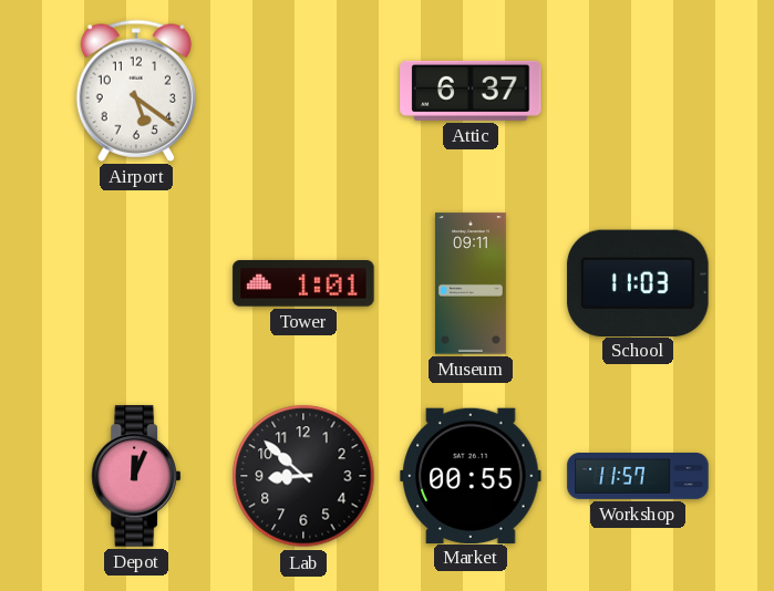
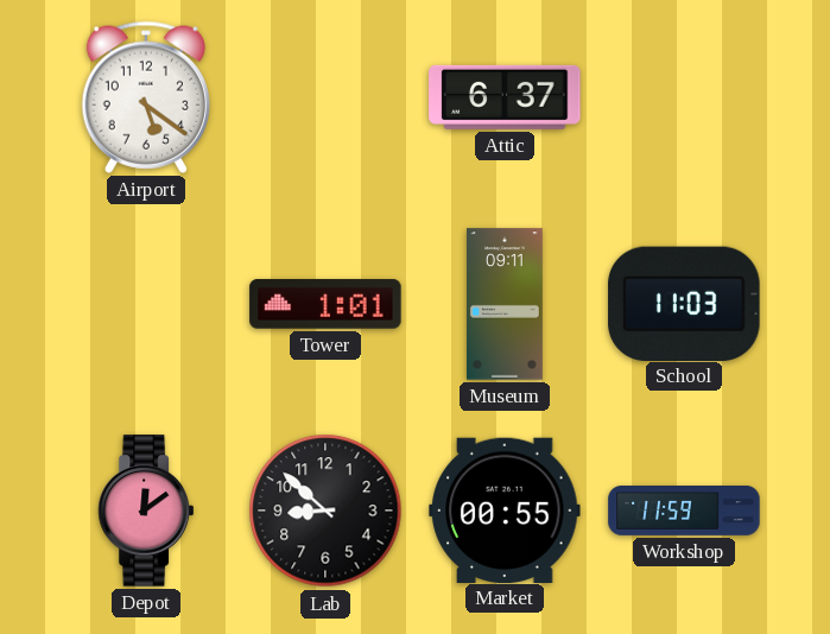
Depot: 12:04 -> 12:09 (146, 511)
Workshop: 11:57 -> 11:59 (684, 512)
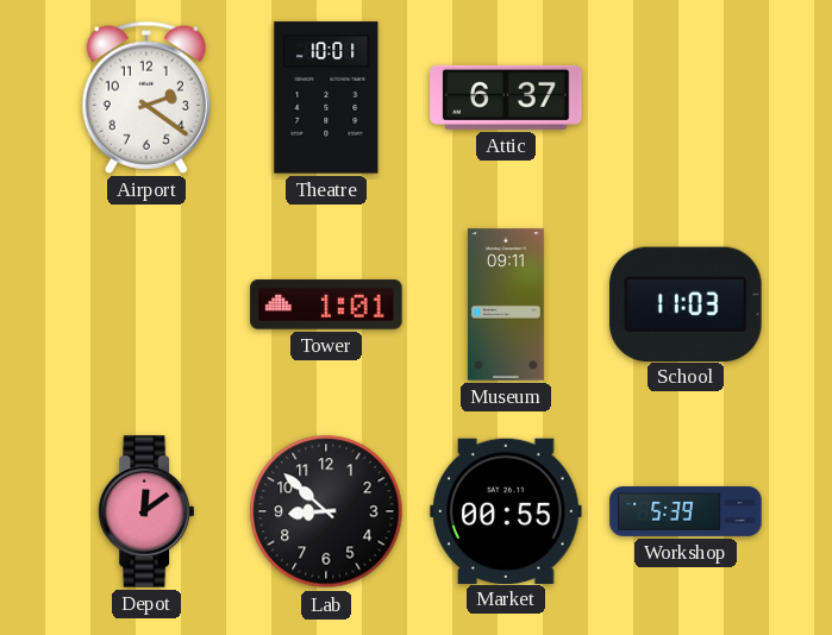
Airport: 5:21 -> 2:21 (145, 98)
Theatre: none -> 10:01 (326, 98)
Workshop: 11:59 -> 5:39 (686, 513)
